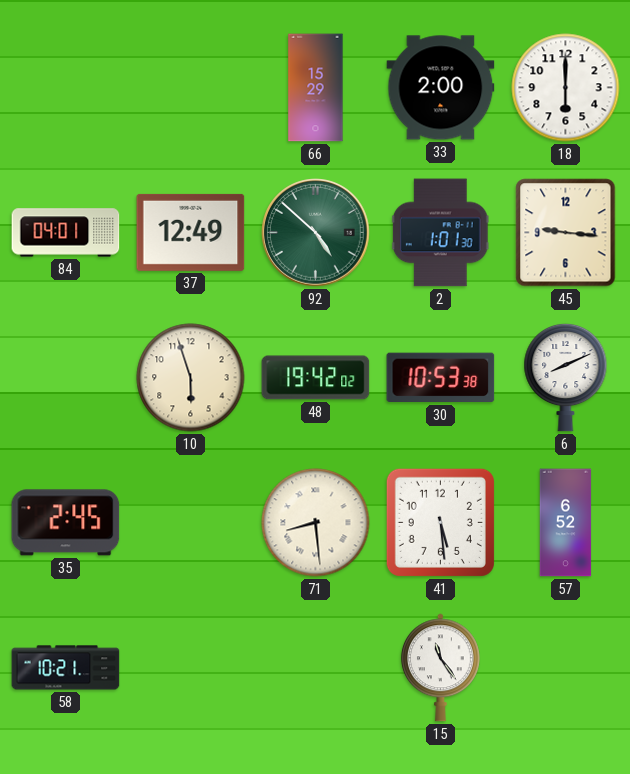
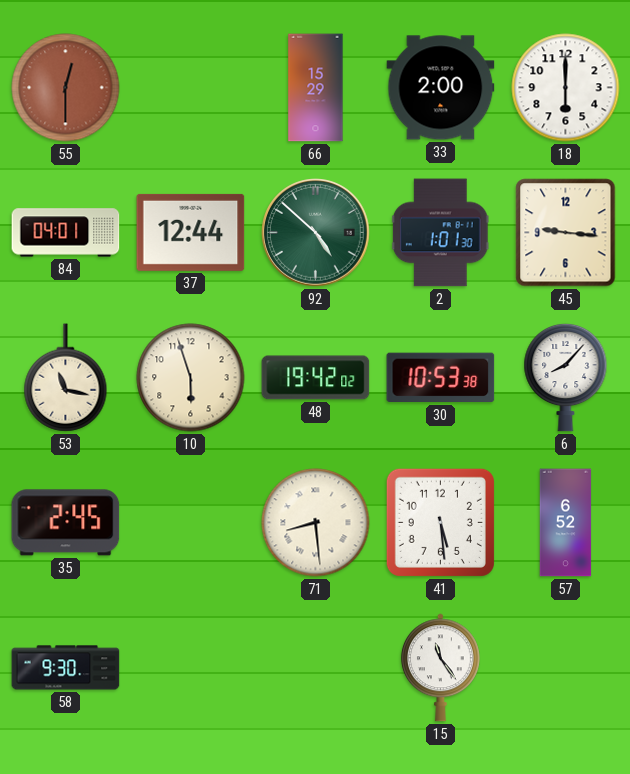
55: none -> 12:30 (66, 88)
37: 12:49 -> 12:44 (191, 232)
53: none -> 11:17 (66, 378)
6: 8:11 -> 8:07 (566, 377)
58: 10:21 -> 9:30 (66, 668)
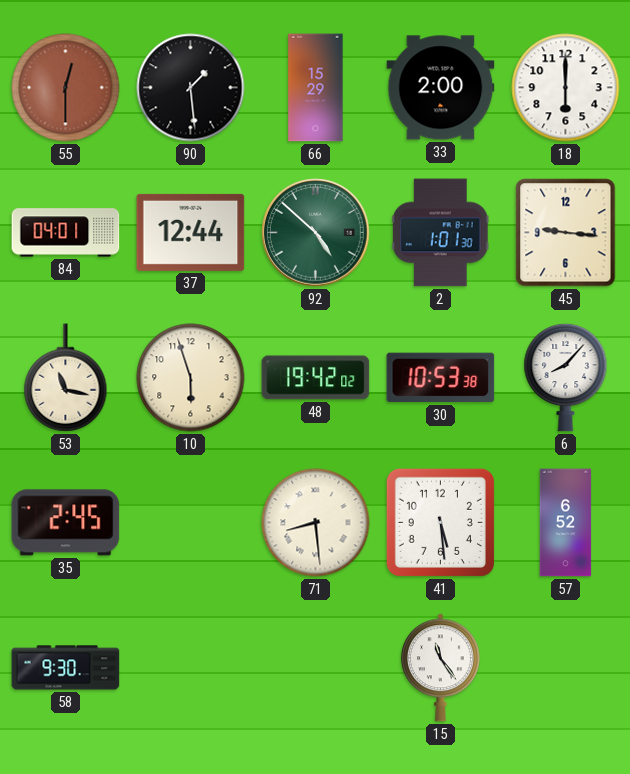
90: none -> 1:29 (191, 88)
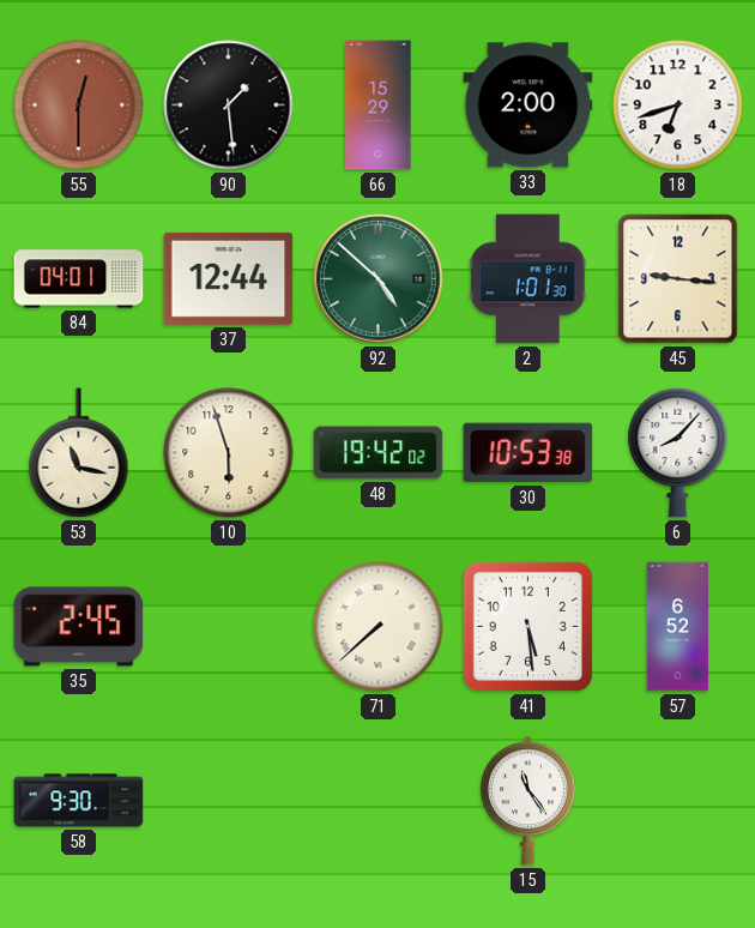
18: 6:00 -> 6:42 (678, 106)
71: 8:29 -> 7:38 (379, 627)
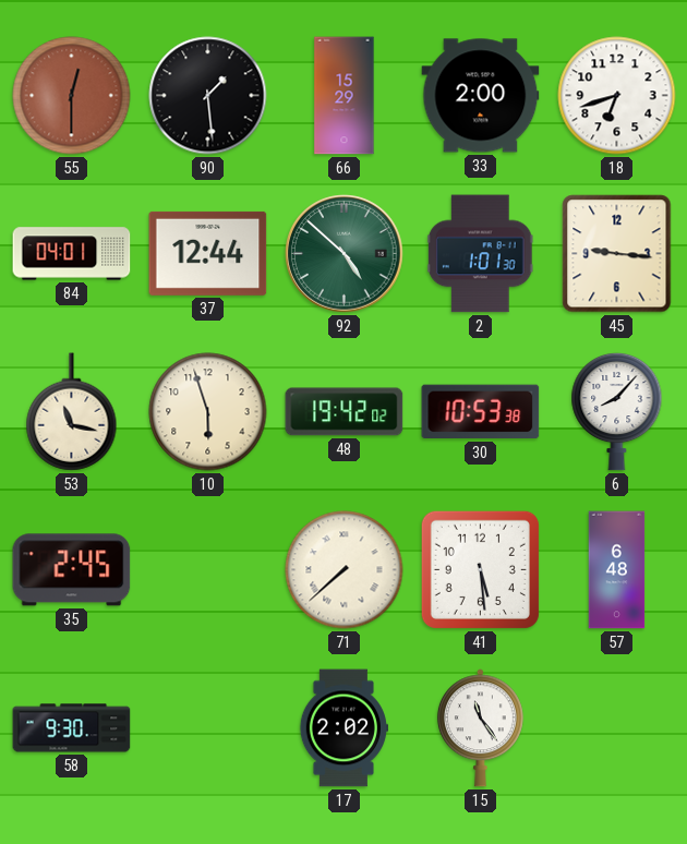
57: 6:52 -> 6:48 (617, 570)
17: none -> 2:02 (342, 728)
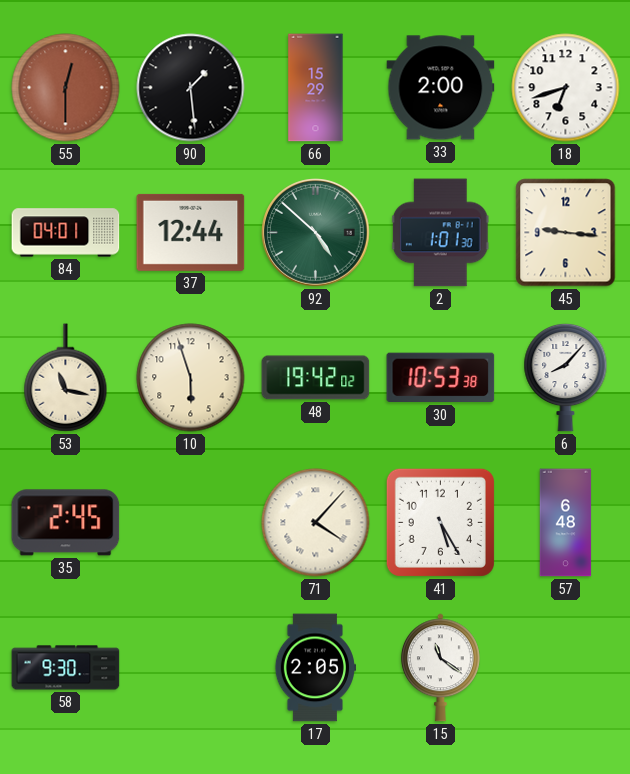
71: 7:38 -> 4:07 (316, 523)
41: 5:29 -> 5:25 (440, 522)
17: 2:02 -> 2:05 (314, 668)
15: 11:24 -> 11:21 (440, 668)
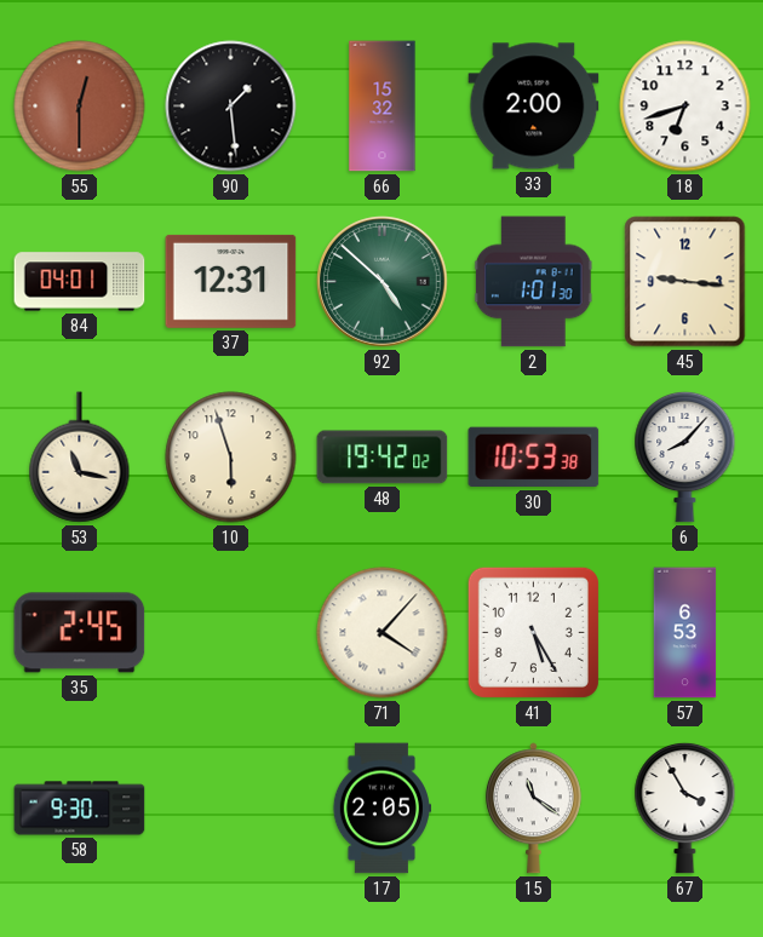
66: 15:29 -> 15:32 (383, 107)
37: 12:44 -> 12:31 (231, 281)
57: 6:48 -> 6:53 (685, 633)
67: none -> 3:55 (685, 807)
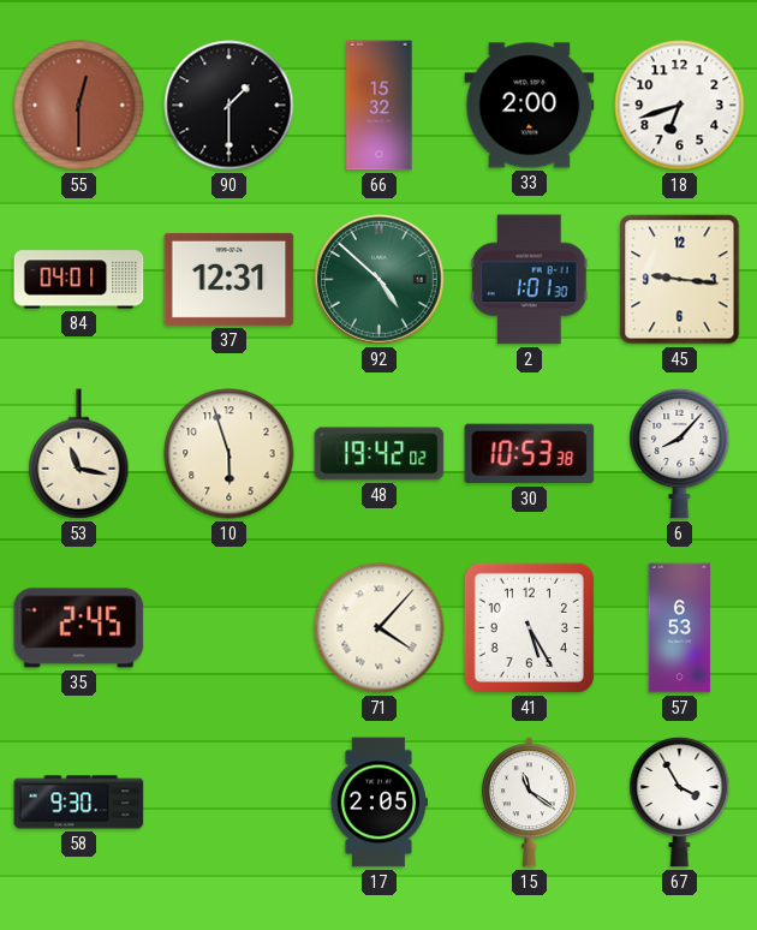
90: 1:29 -> 1:30 (230, 106)
